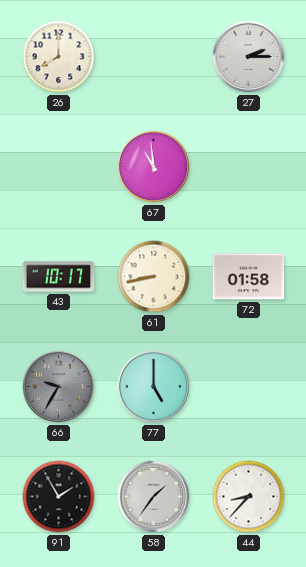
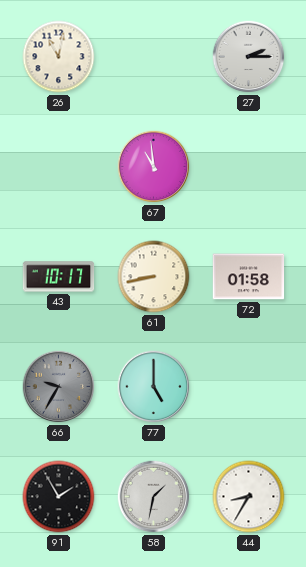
26: 8:00 -> 11:02 (59, 57)
58: 1:36 -> 1:32 (154, 497)
44: 8:37 -> 8:35 (249, 497)
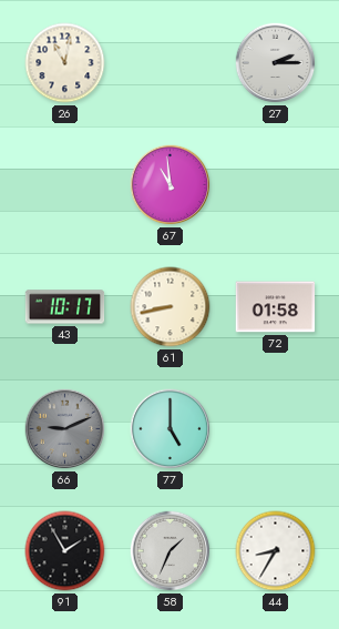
66: 9:35 -> 9:11 (65, 429)
58: 1:32 -> 1:34 (171, 551)
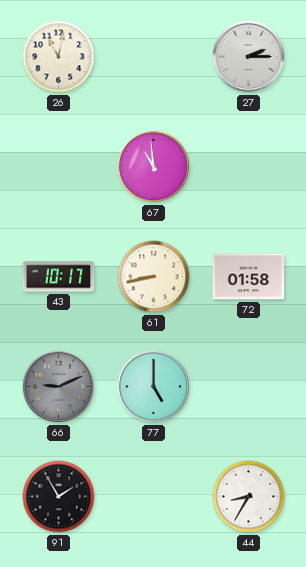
58: 1:34 -> none (171, 551)
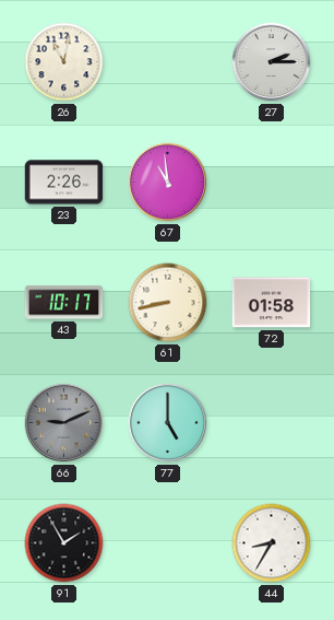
23: none -> 2:26 (64, 183)
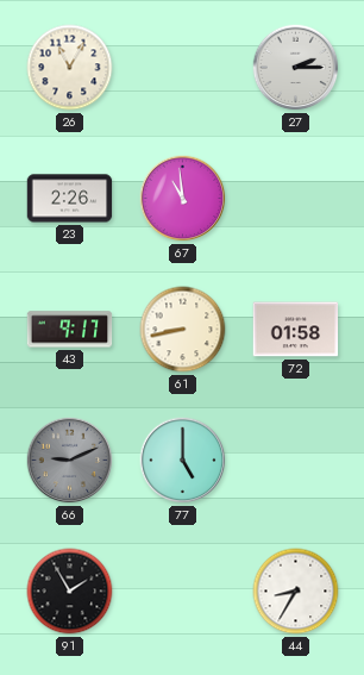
26: 11:02 -> 11:05 (70, 68)
43: 10:17 -> 9:17 (70, 330)
